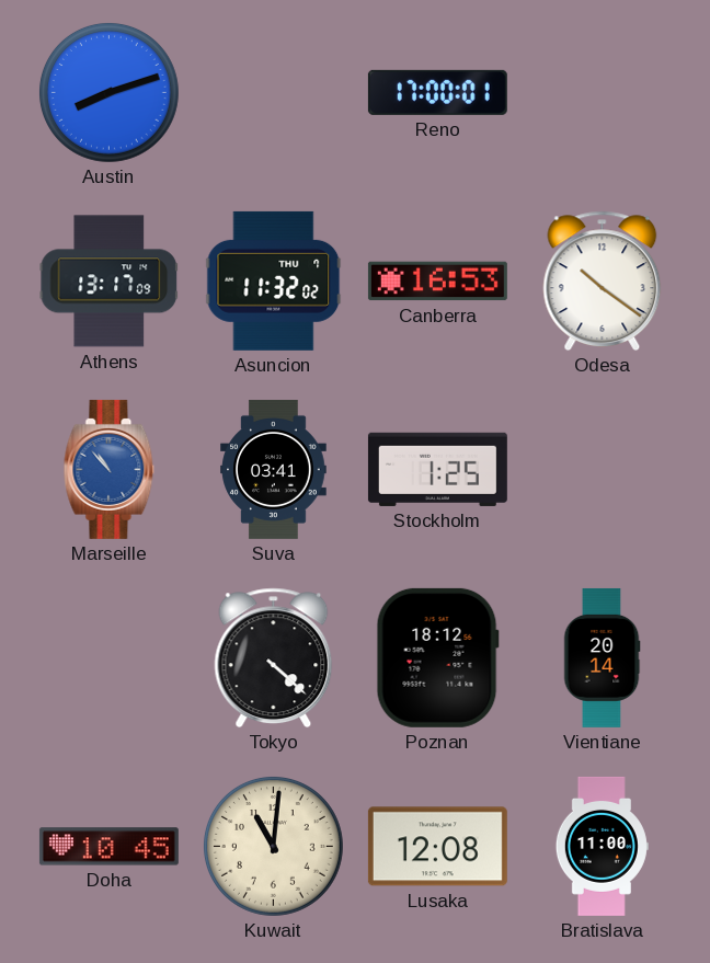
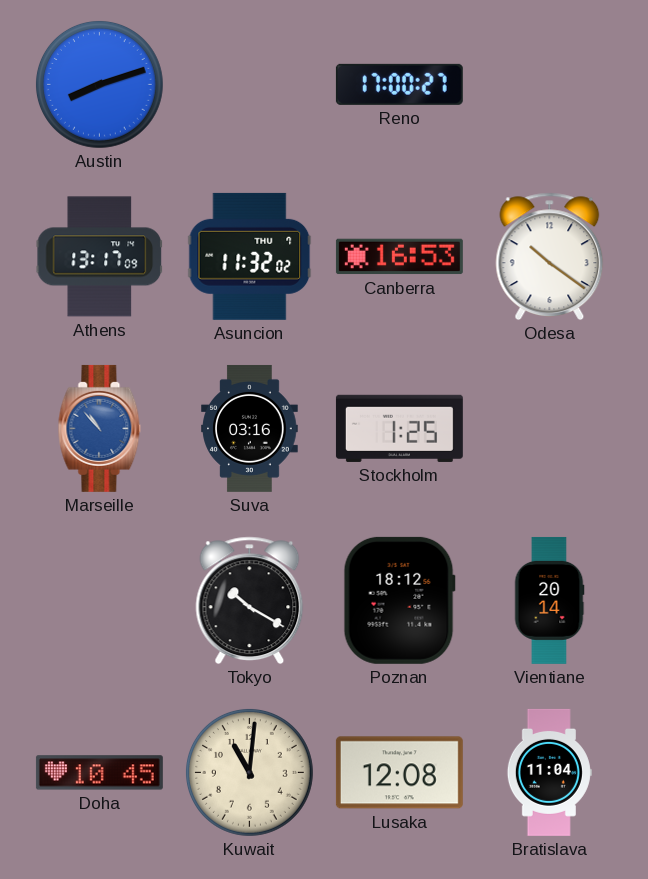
Reno: 17:00:01 -> 17:00:27 (399, 84)
Suva: 03:41 -> 03:16 (250, 428)
Tokyo: 4:22 -> 10:20 (250, 601)
Bratislava: 11:00 -> 11:04 (549, 772)
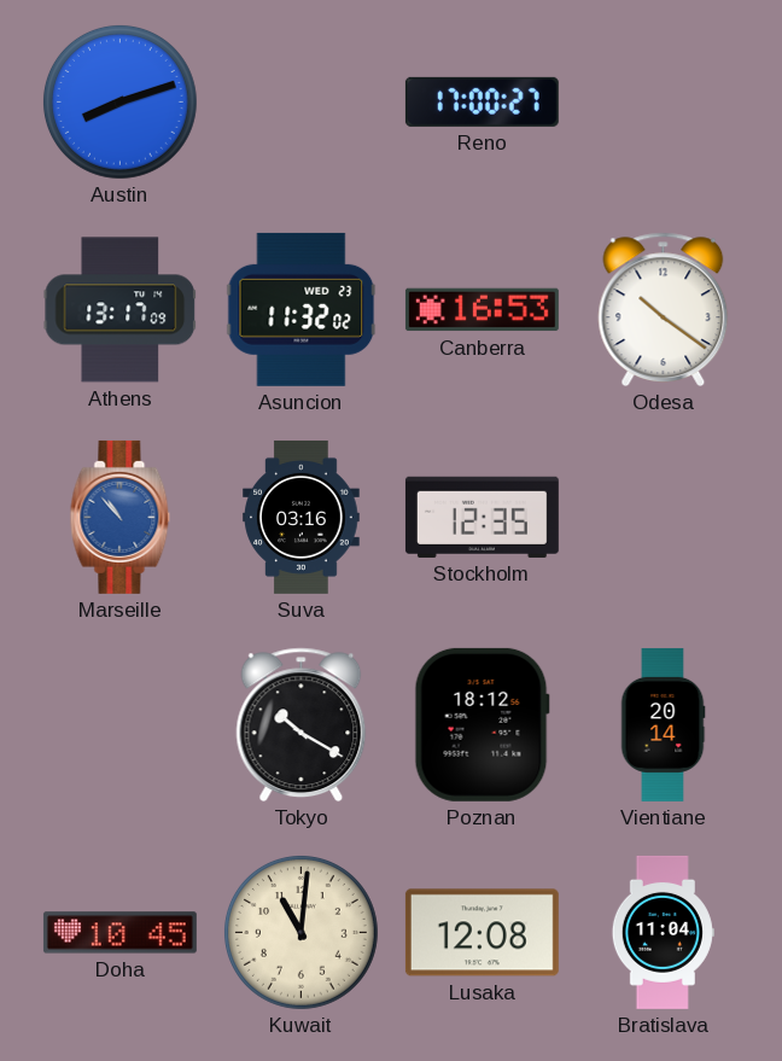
Asuncion date: THU 7 -> WED 23 (302, 309)
Stockholm: 1:25 -> 12:35 (482, 517)
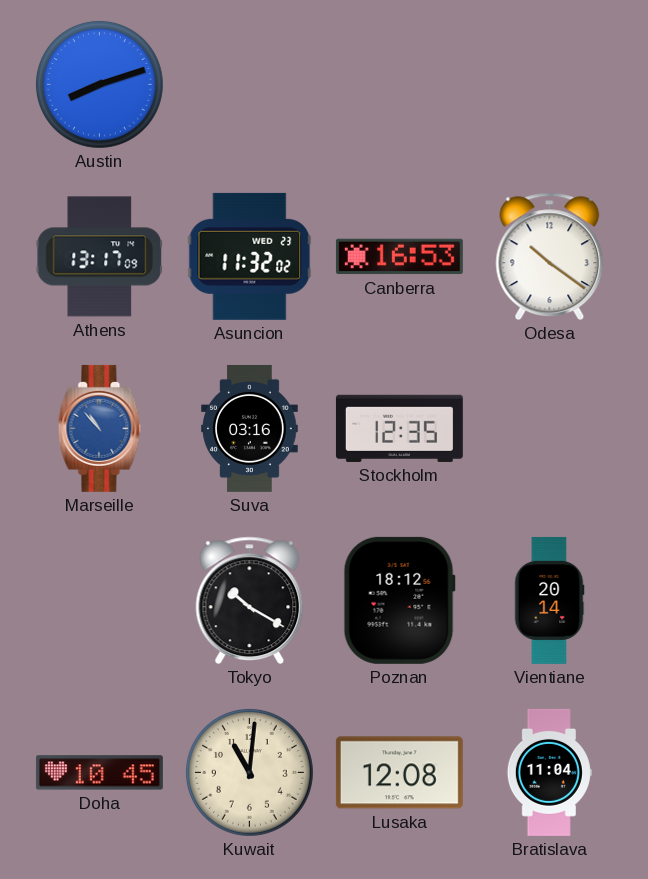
Reno: 17:00 -> none (482, 101)
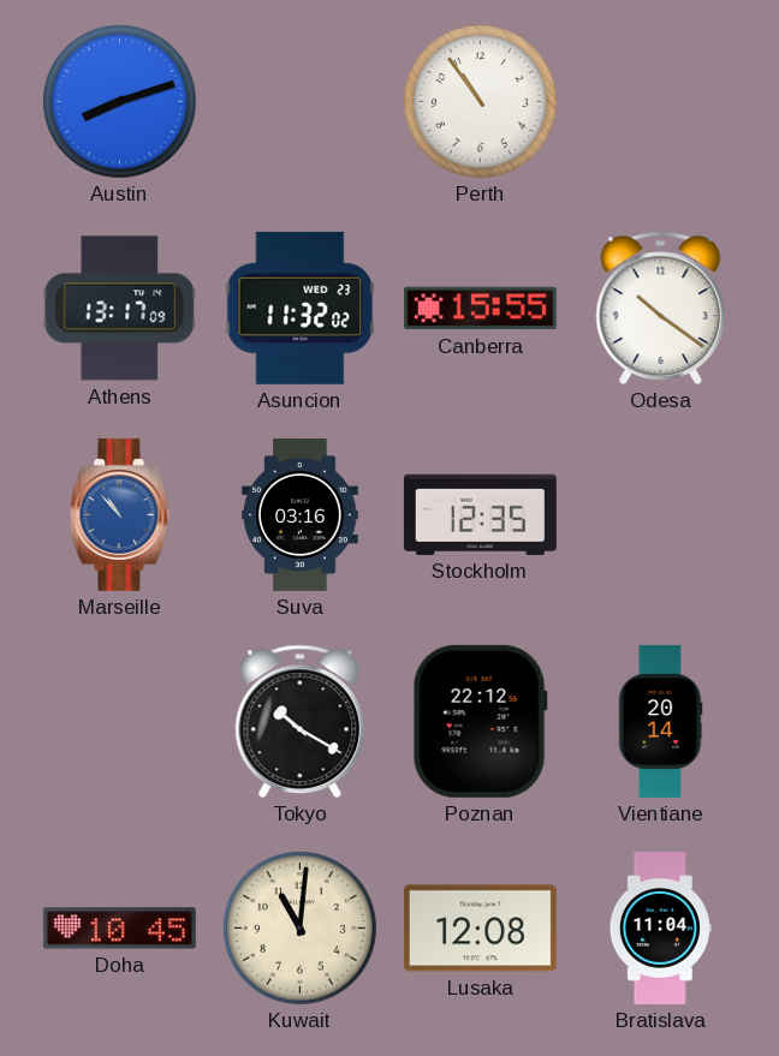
Perth: none -> 10:54 (480, 101)
Canberra: 16:53 -> 15:55 (480, 309)
Poznan: 18:12 -> 22:12 (480, 721)
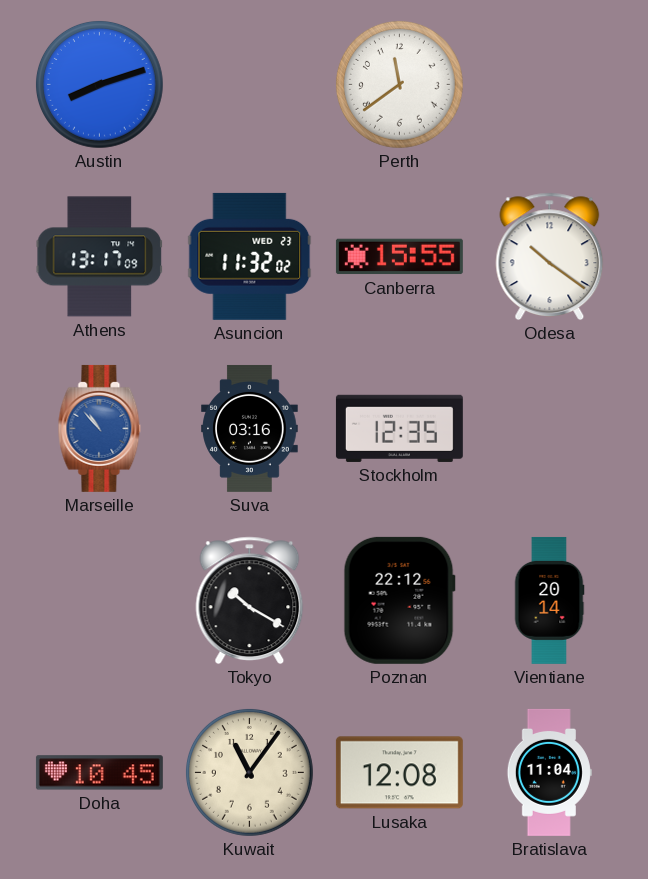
Perth: 10:54 -> 11:39 (399, 84)
Kuwait: 11:01 -> 11:06 (249, 772)
